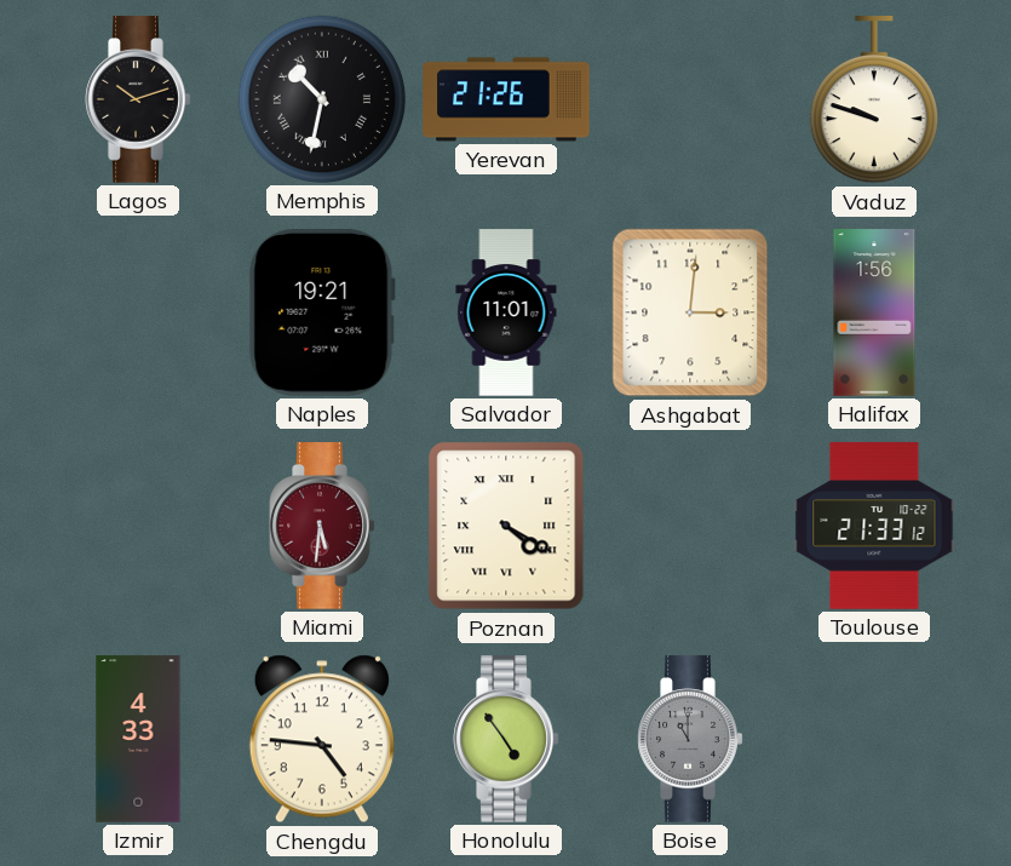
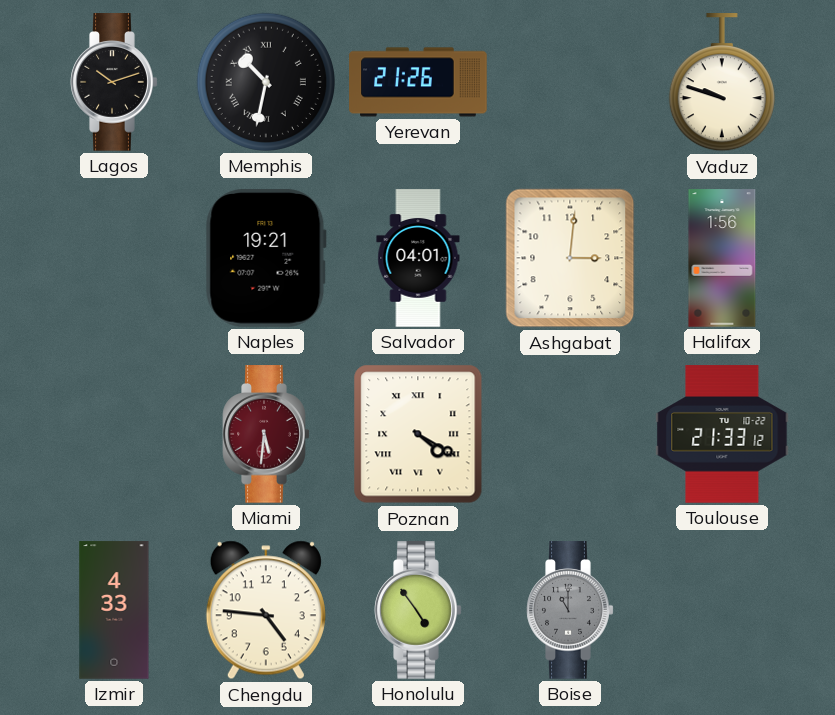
Salvador: 11:01 -> 04:01 (418, 258)
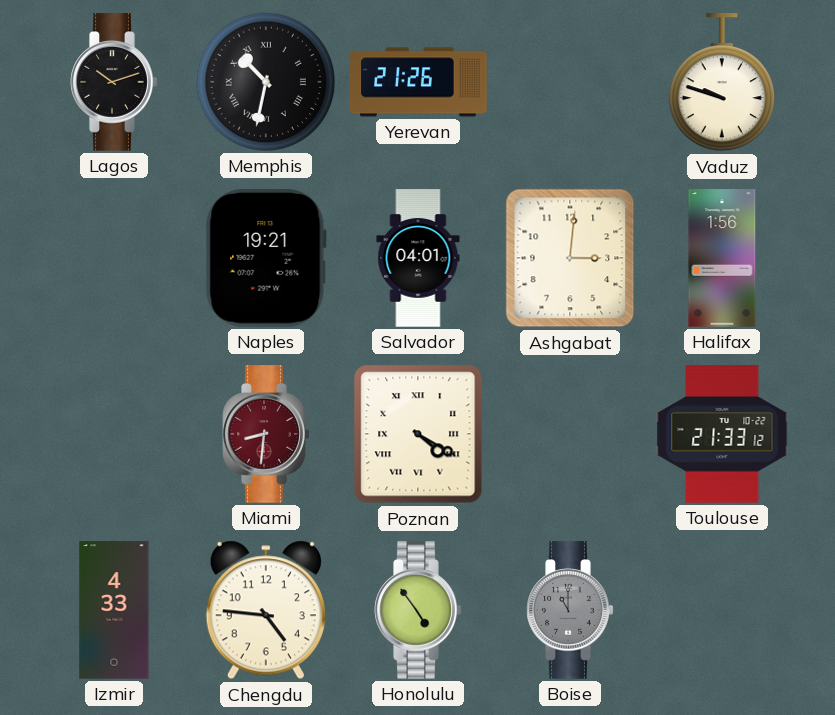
Miami: 5:31 -> 8:31 (266, 434)
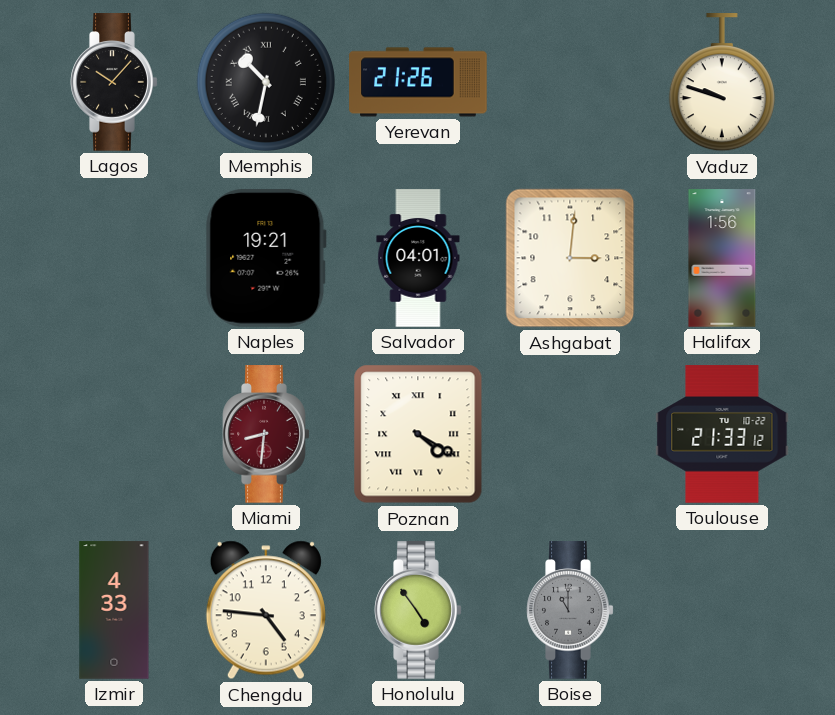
Lagos: 10:12 -> 10:07 (114, 82)
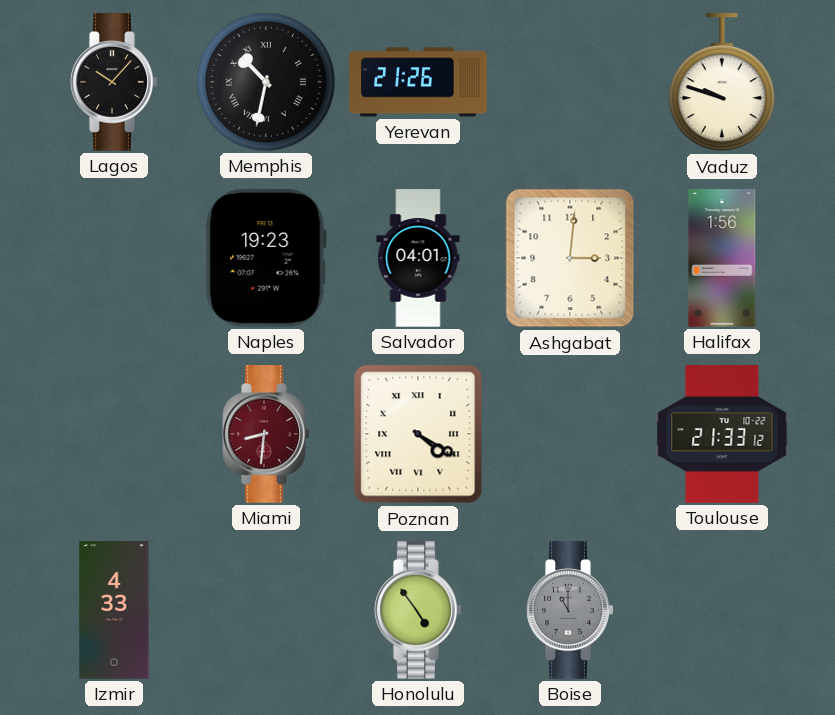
Naples: 19:21 -> 19:23 (266, 258)
Chengdu: 4:46 -> none (266, 610)
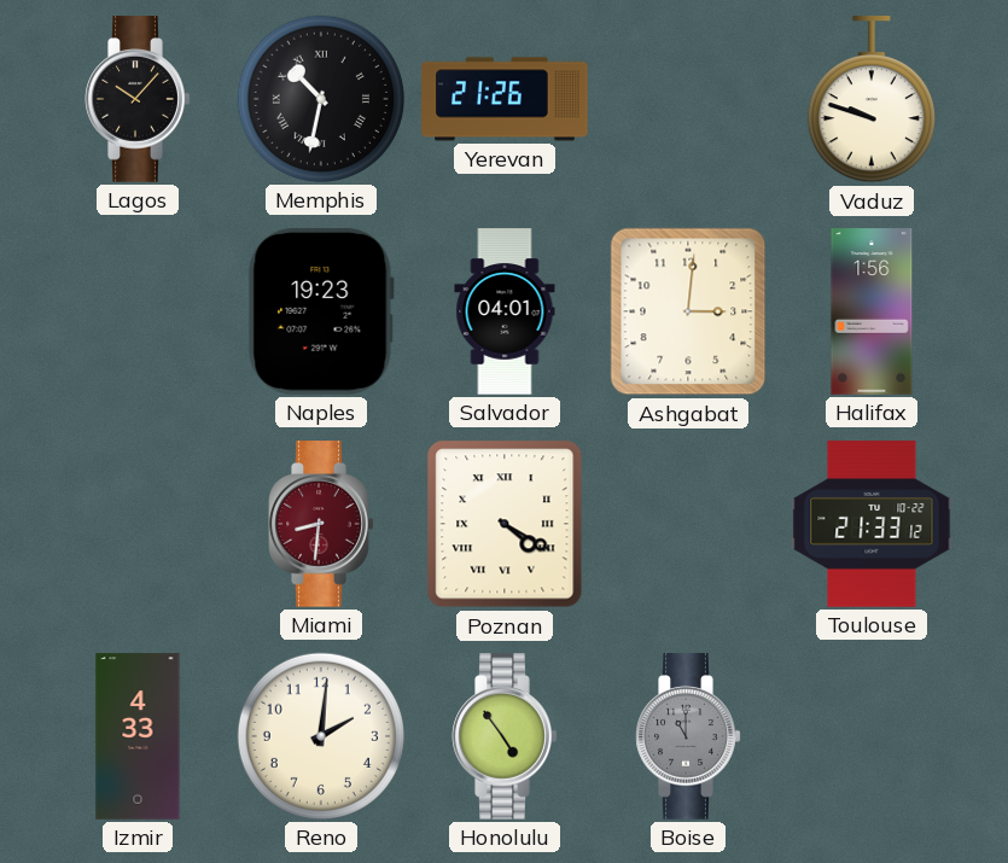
Reno: none -> 2:01 (321, 736)
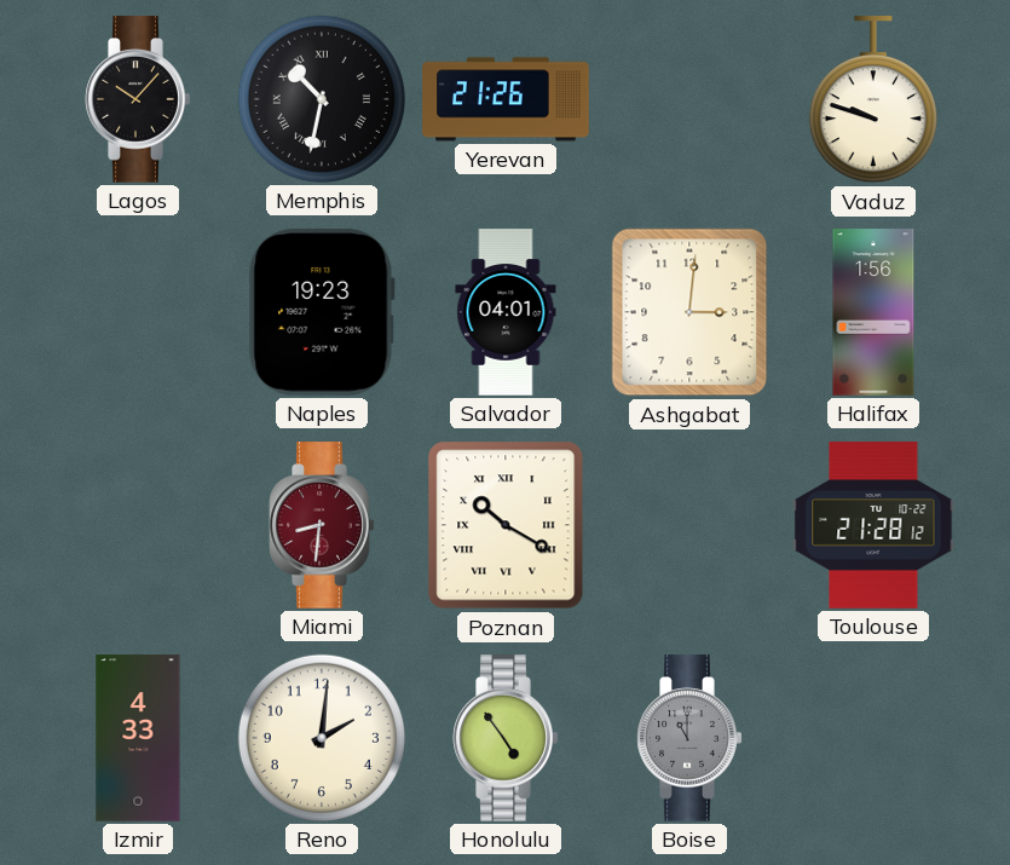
Poznan: 4:20 -> 10:20 (506, 525)
Toulouse: 21:33 -> 21:28 (873, 525)
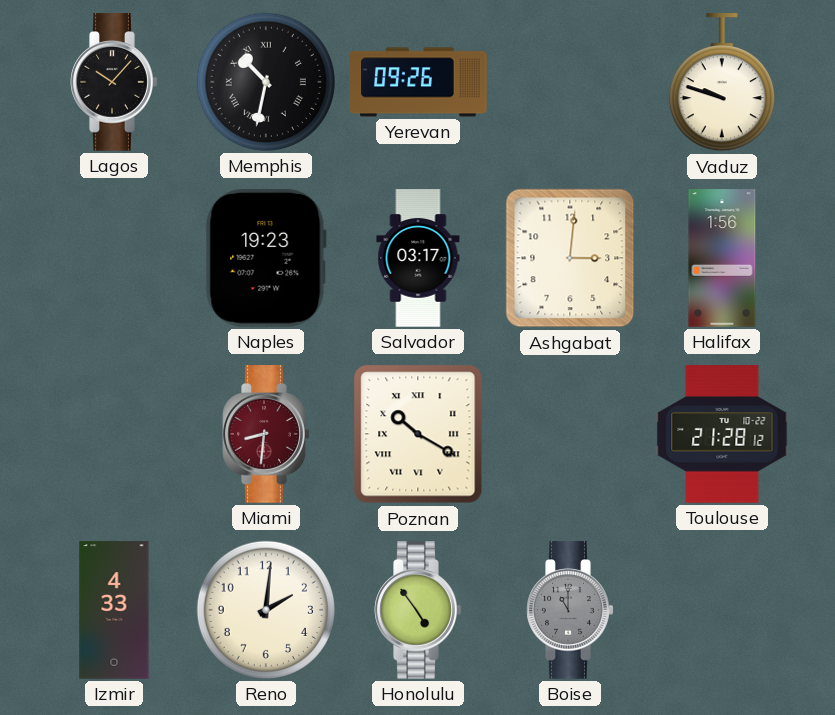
Yerevan: 21:26 -> 09:26 (418, 82)
Salvador: 04:01 -> 03:17 (418, 258)
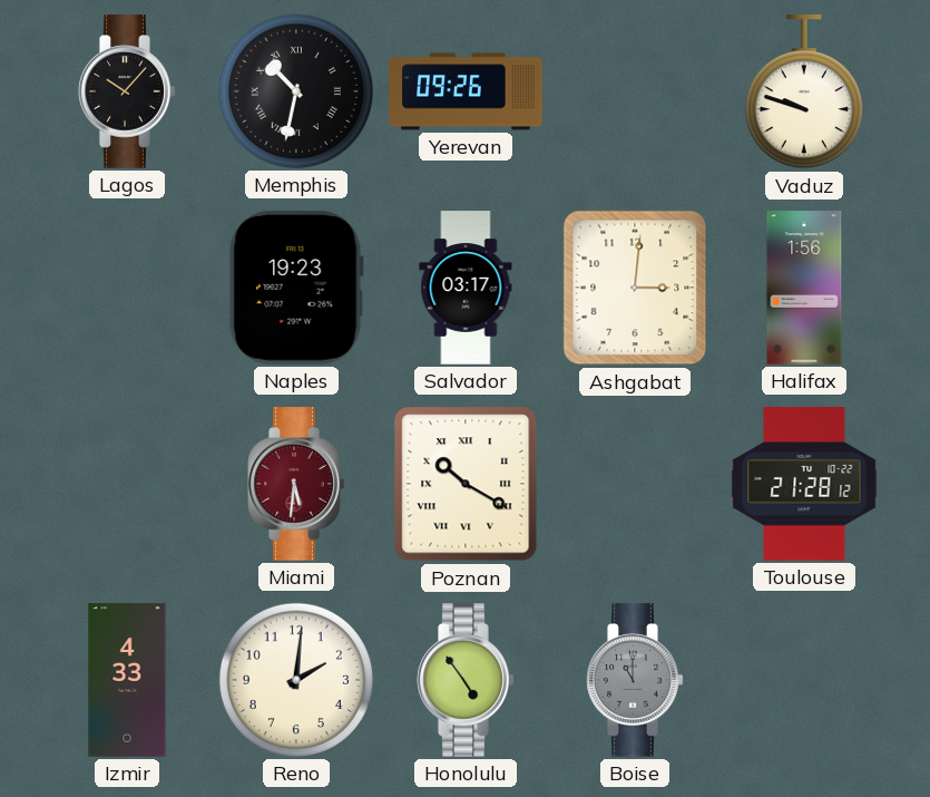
Miami: 8:31 -> 5:31 (296, 484)
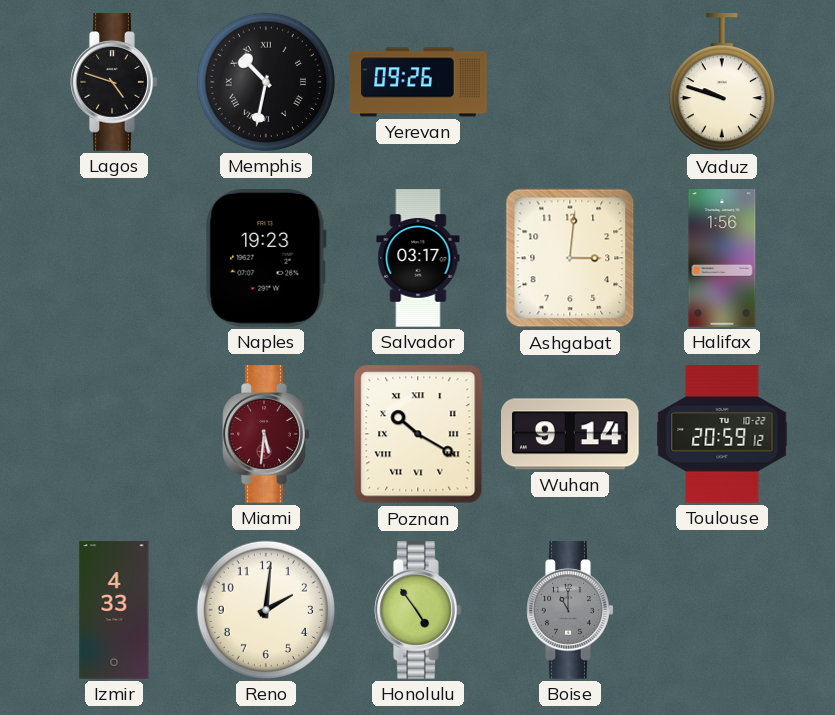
Lagos: 10:07 -> 4:48 (114, 82)
Wuhan: none -> 9:14 (571, 434)
Toulouse: 21:28 -> 20:59 (722, 434)
